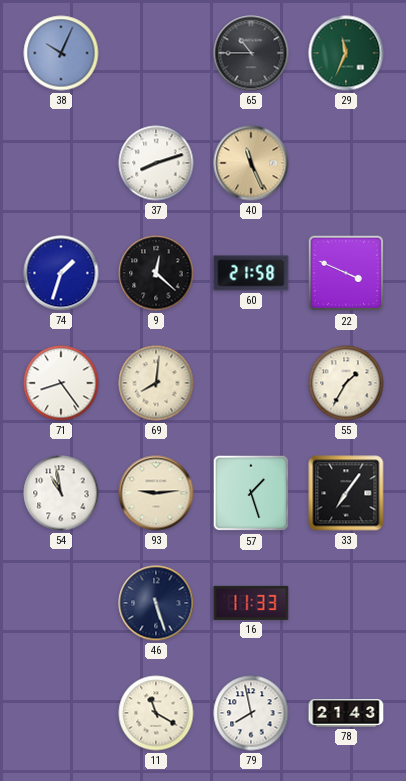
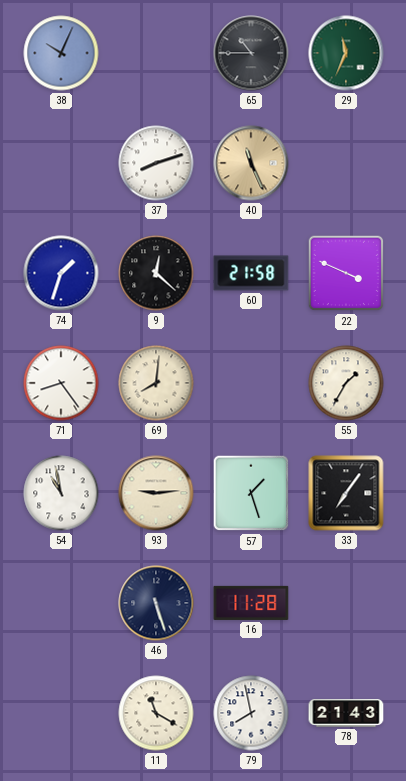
16: 11:33 -> 11:28 (251, 603)
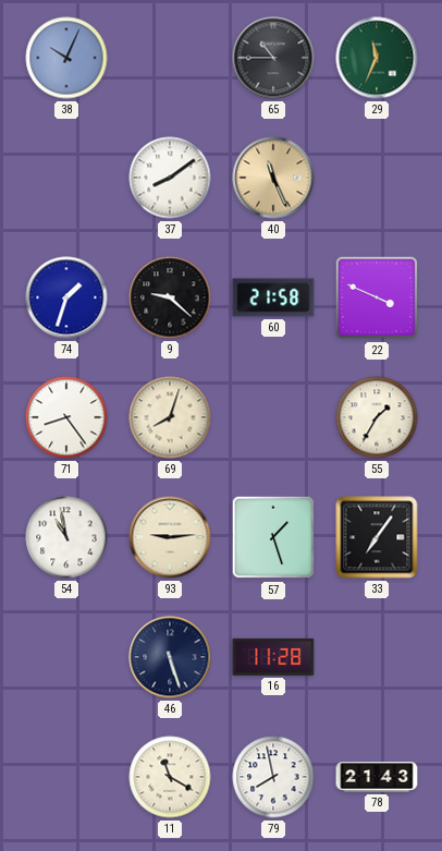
37: 8:12 -> 8:09 (170, 178)
9: 12:22 -> 9:22 (170, 297)
69: 8:01 -> 8:03 (170, 417)
